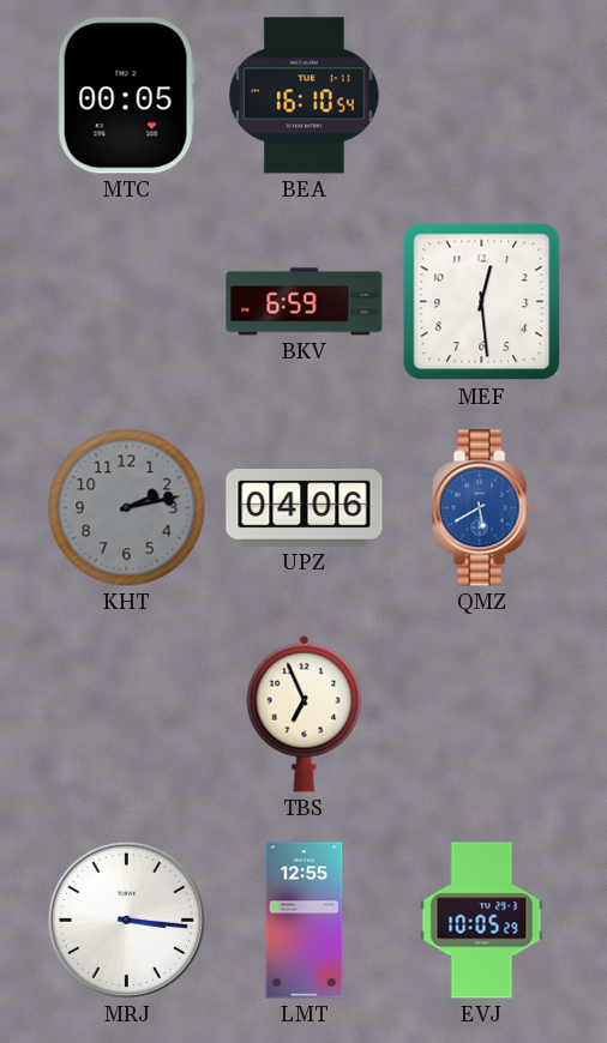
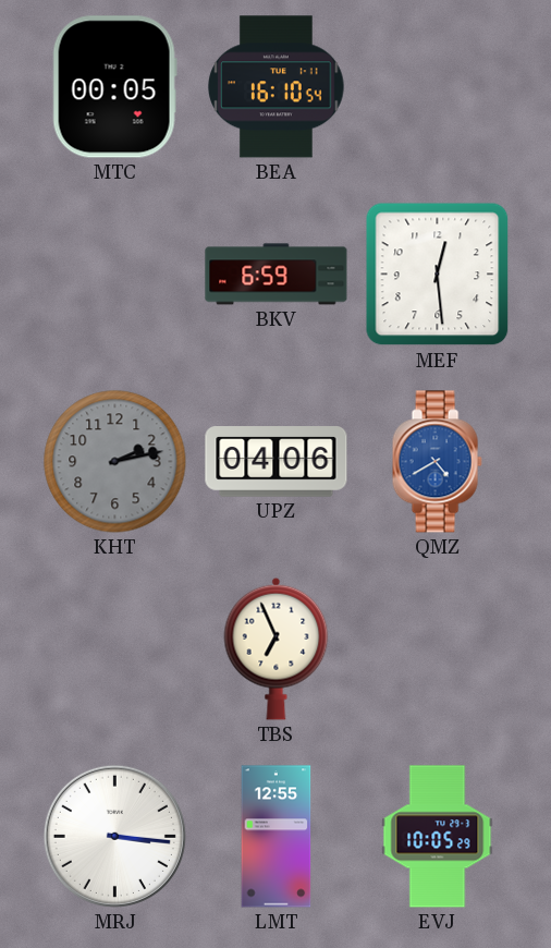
QMZ: 5:40 -> 4:40 (437, 462)
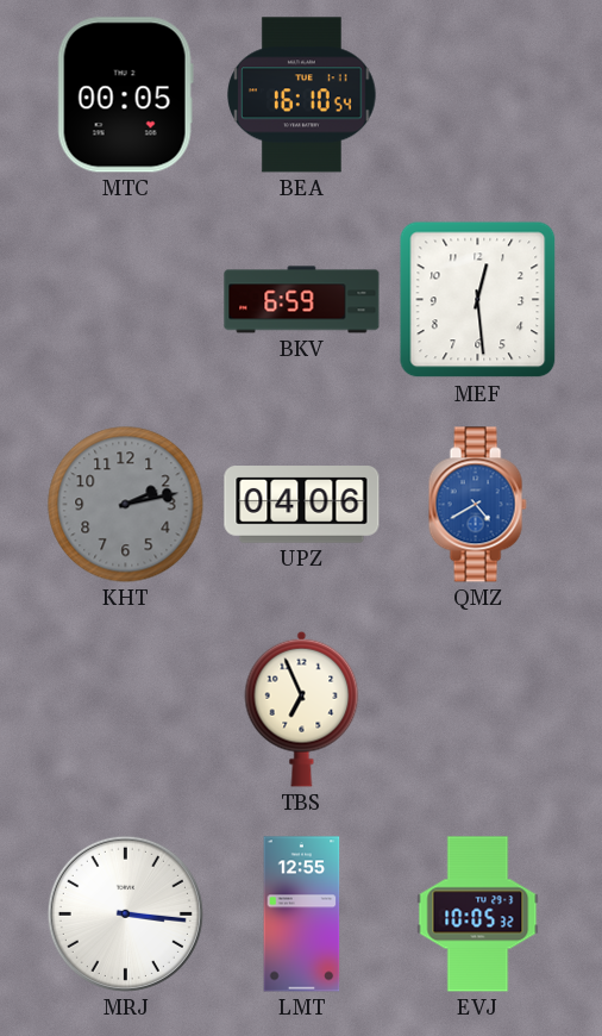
EVJ: 10:05:29 -> 10:05:32 (478, 915)
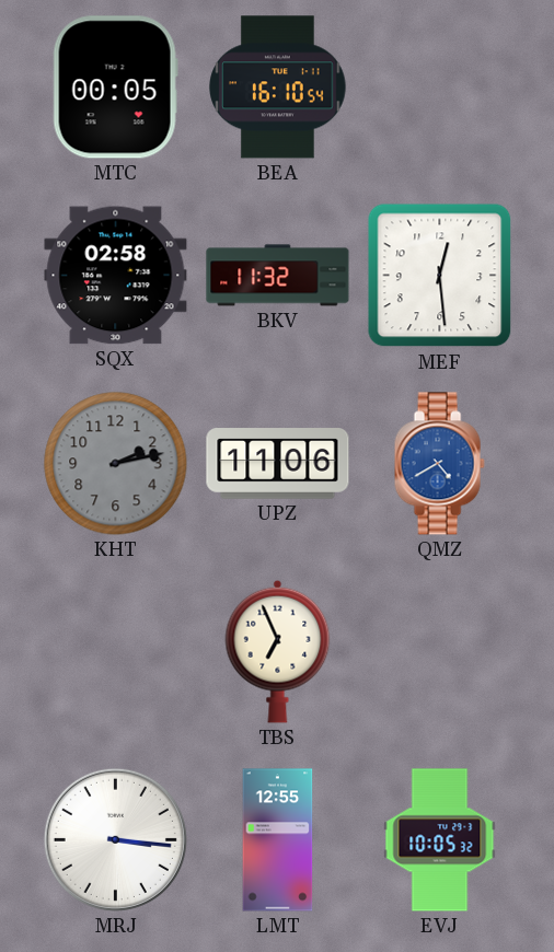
SQX: none -> 02:58 (116, 276)
BKV: 6:59 -> 11:32 (278, 276)
UPZ: 04:06 -> 11:06 (278, 464)
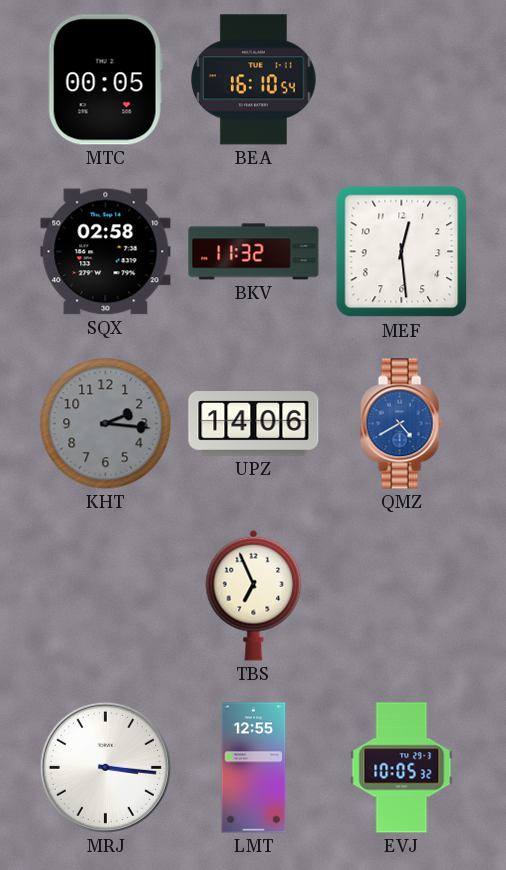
KHT: 2:13 -> 2:16 (106, 424)
UPZ: 11:06 -> 14:06 (254, 424)
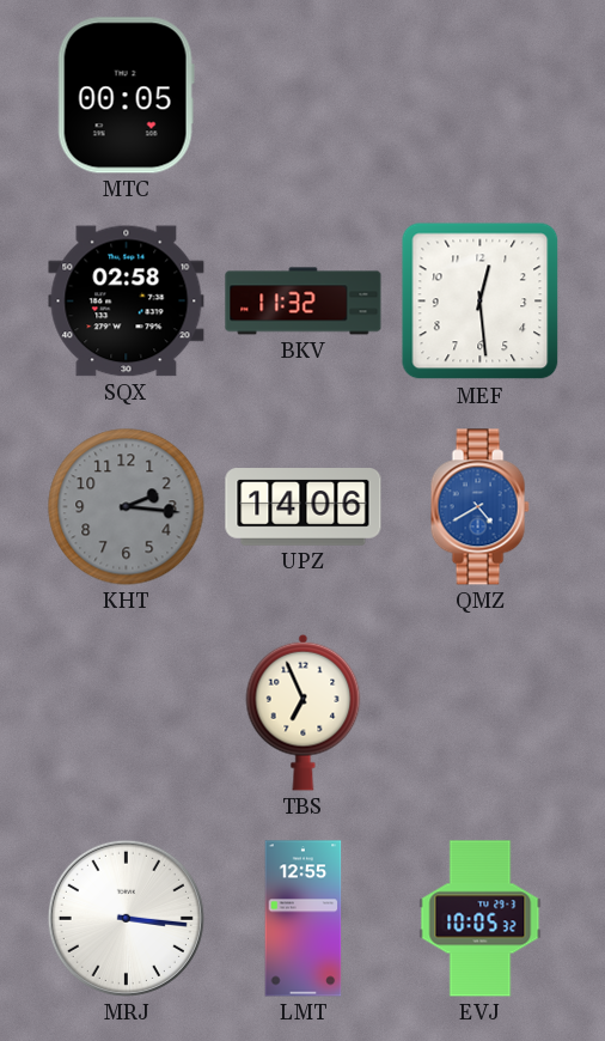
BEA: 16:10 -> none (254, 80)
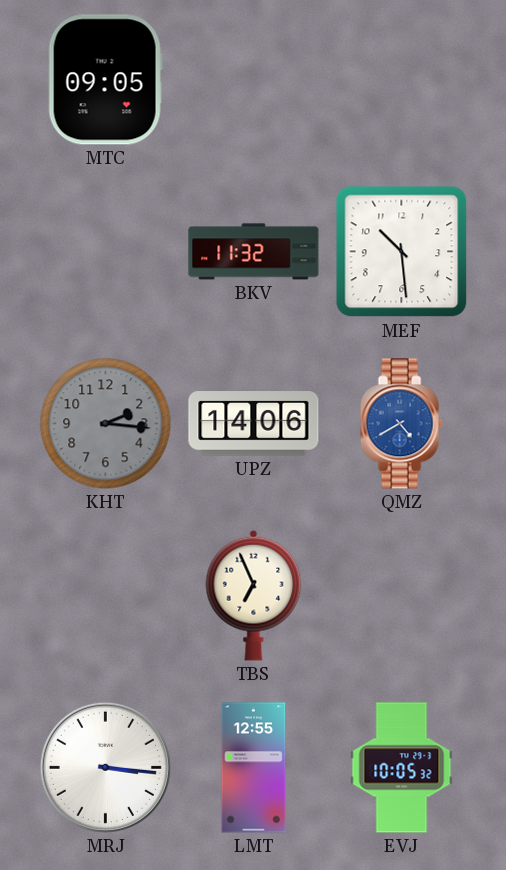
MTC: 00:05 -> 09:05 (105, 80)
SQX: 02:58 -> none (127, 302)
MEF: 12:29 -> 10:29 (402, 252)
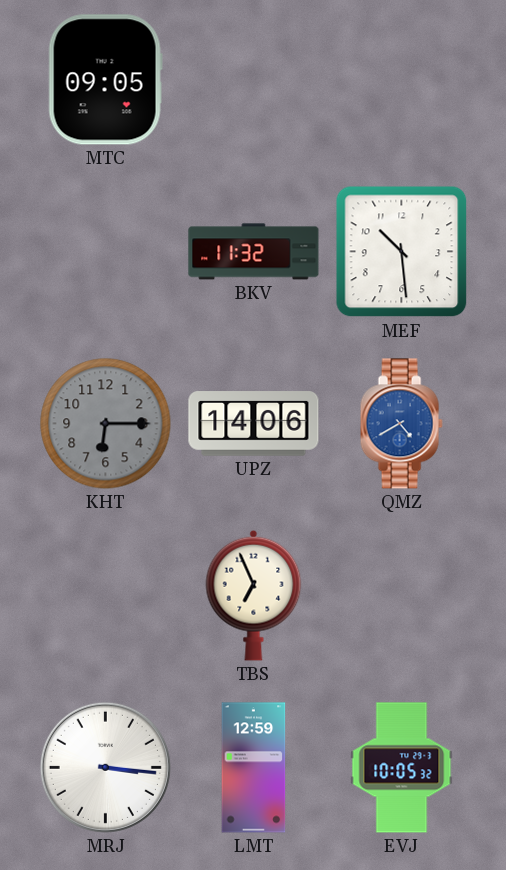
KHT: 2:16 -> 6:15 (106, 424)
LMT: 12:55 -> 12:59 (254, 768)
